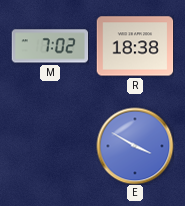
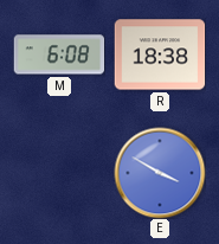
M: 7:02 -> 6:08 (59, 54)
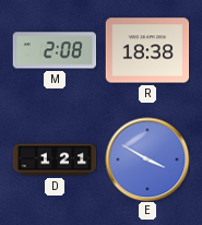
M: 6:08 -> 2:08 (55, 50)
D: none -> 1:21 (55, 159)
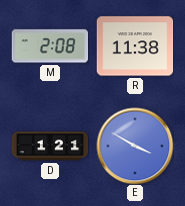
R: 18:38 -> 11:38 (135, 46)
